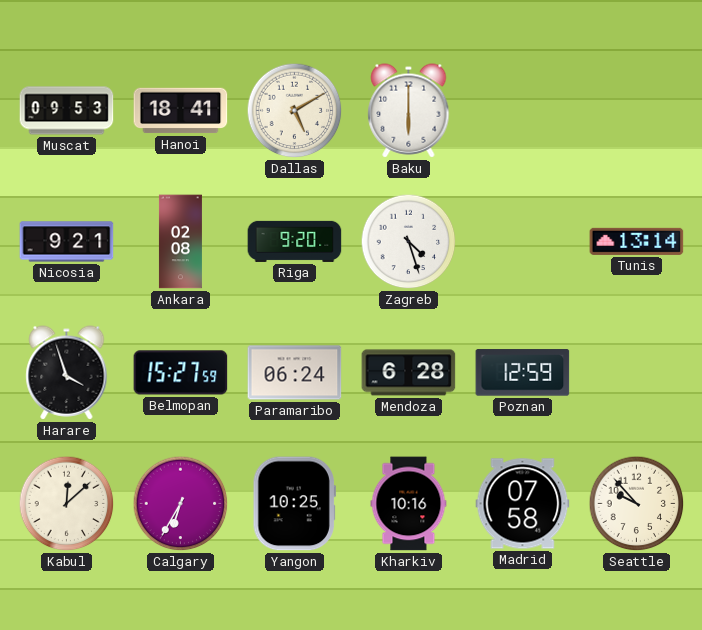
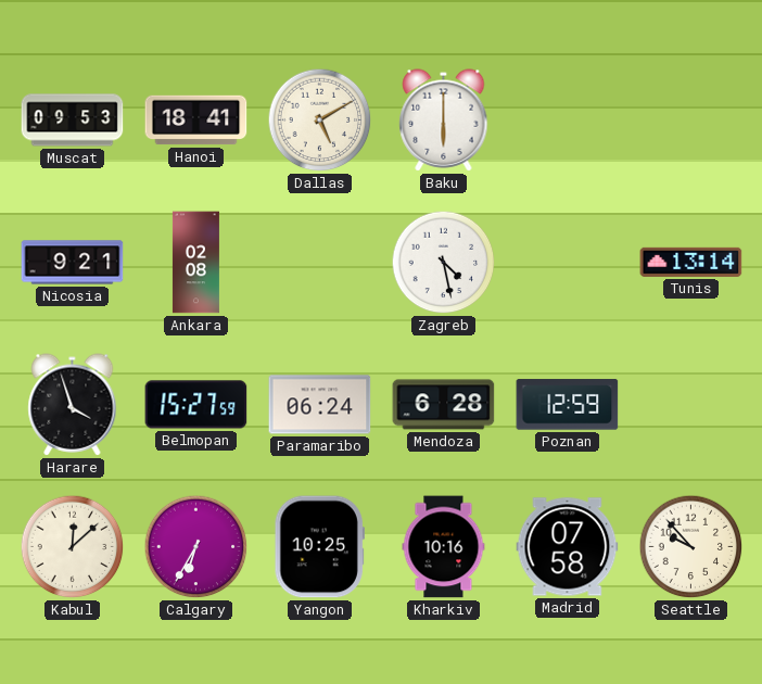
Riga: 9:20 -> none (295, 241)
Zagreb: 4:27 -> 4:28 (444, 263)
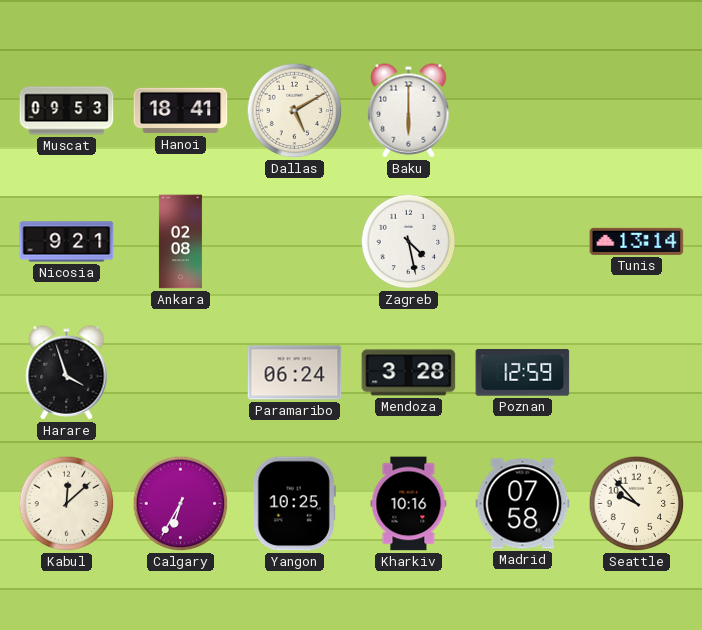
Belmopan: 15:27 -> none (196, 405)
Mendoza: 6:28 -> 3:28 (409, 373)
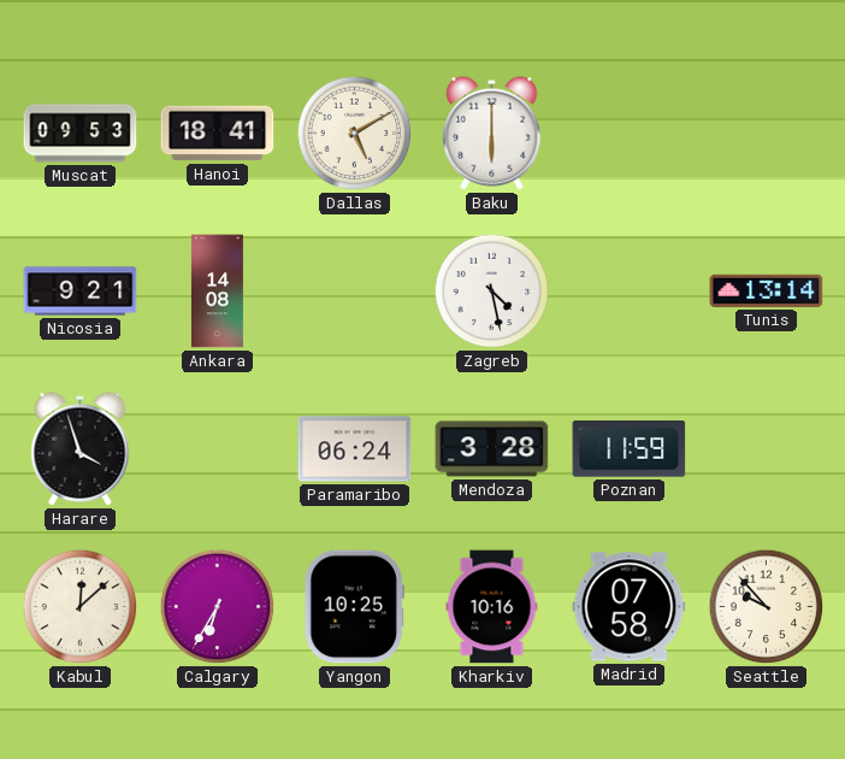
Ankara: 02:08 -> 14:08 (217, 292)
Poznan: 12:59 -> 11:59 (630, 449)
